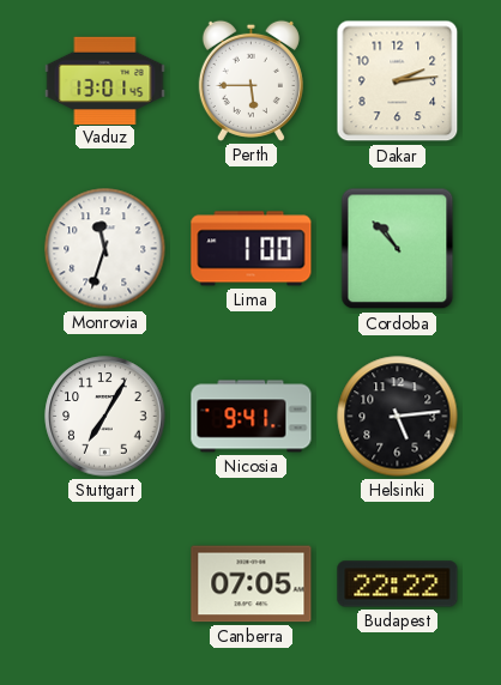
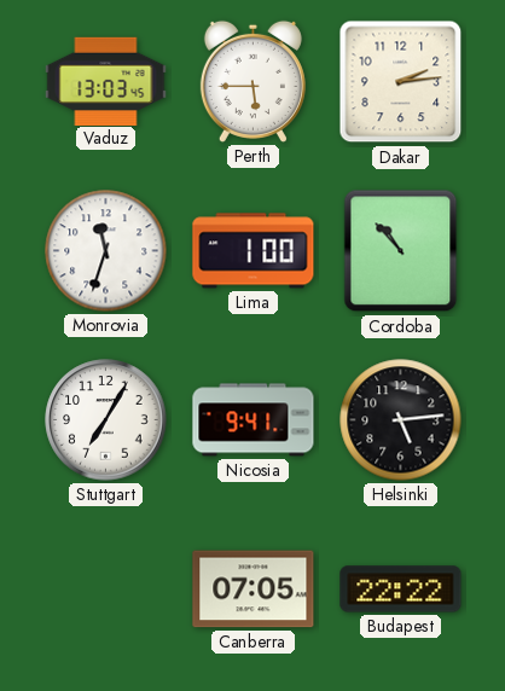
Vaduz: 13:01 -> 13:03 (106, 81)
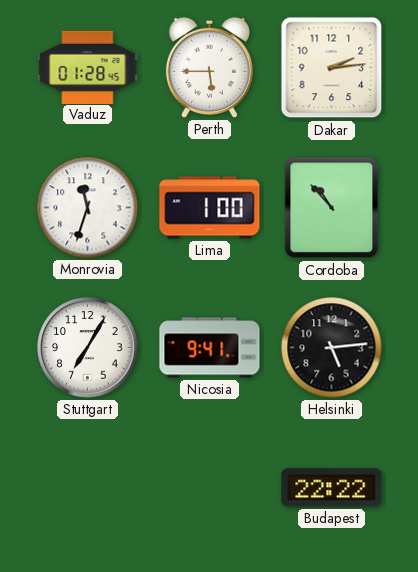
Vaduz: 13:03 -> 01:28 (88, 67)
Canberra: 07:05 -> none (254, 590)
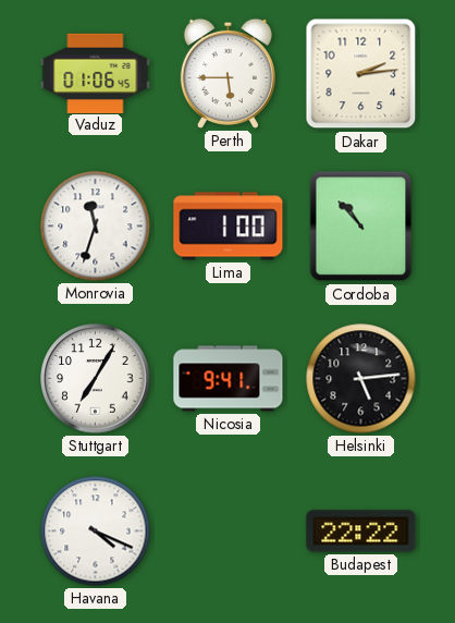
Vaduz: 01:28 -> 01:06 (96, 73)
Havana: none -> 4:19 (96, 532)
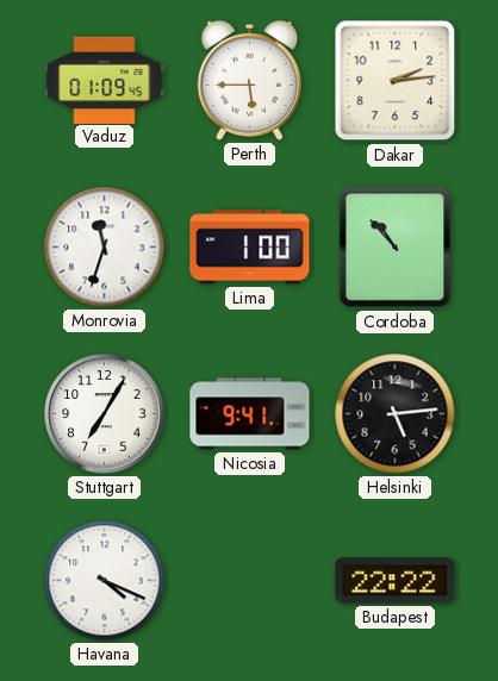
Vaduz: 01:06 -> 01:09 (105, 80)
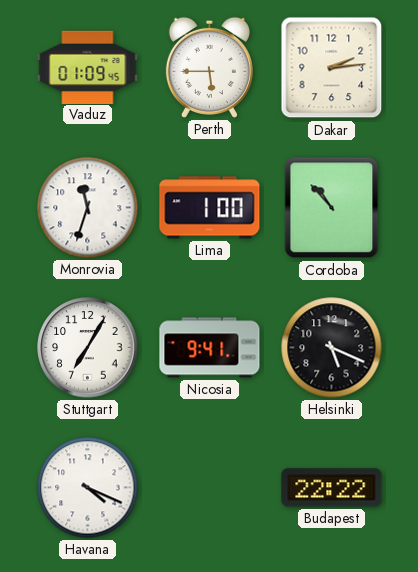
Helsinki: 5:14 -> 5:19 (332, 348)
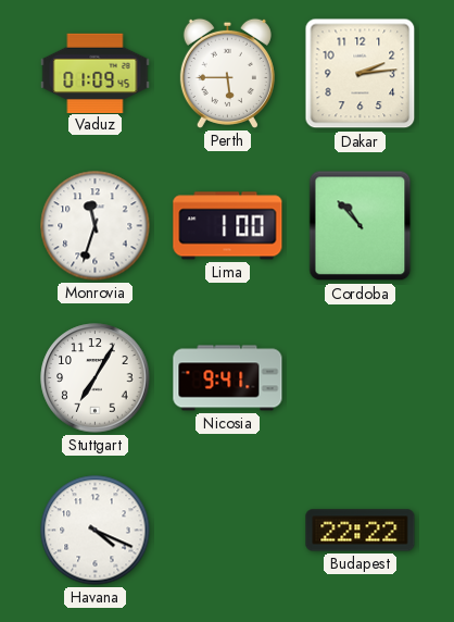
Helsinki: 5:19 -> none (332, 348)
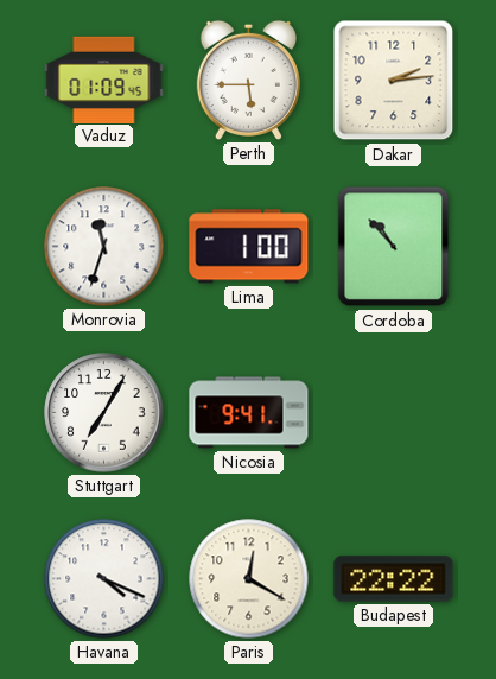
Paris: none -> 12:20 (249, 579)
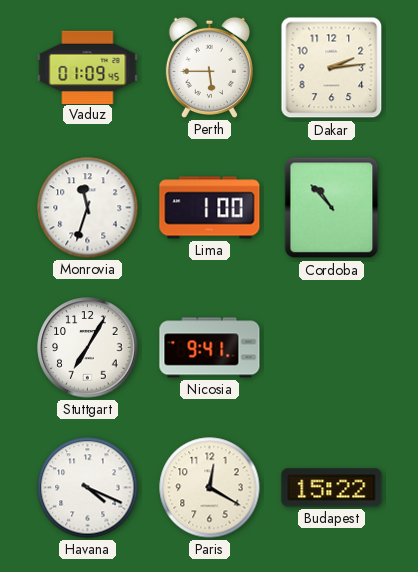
Budapest: 22:22 -> 15:22 (332, 488)
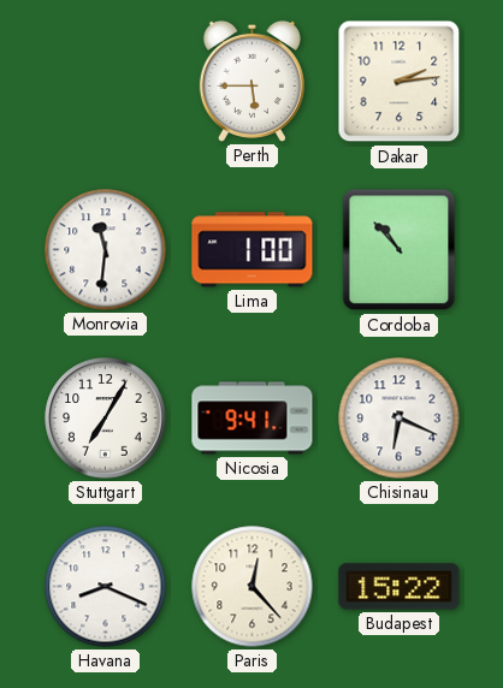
Vaduz: 01:09 -> none (88, 67)
Monrovia: 11:33 -> 11:31 (106, 250)
Chisinau: none -> 6:19 (400, 419)
Havana: 4:19 -> 8:19 (106, 587)
Paris: 12:20 -> 12:23 (253, 587)
